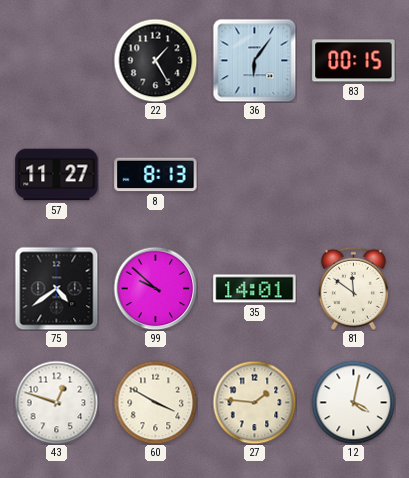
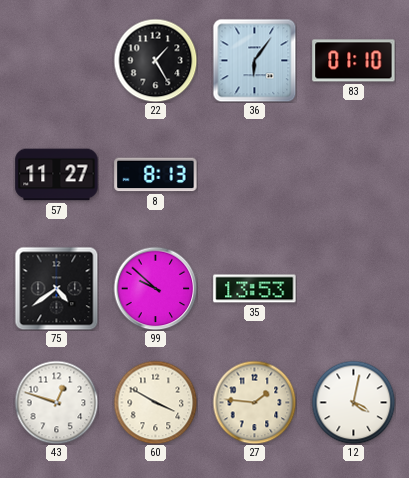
83: 00:15 -> 01:10 (354, 61)
35: 14:01 -> 13:53 (255, 289)
81: 11:51 -> none (353, 288)
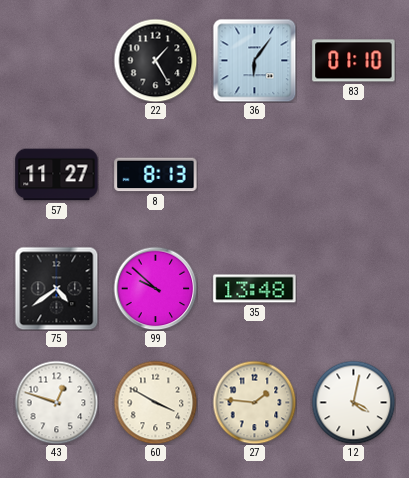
35: 13:53 -> 13:48 (255, 289)
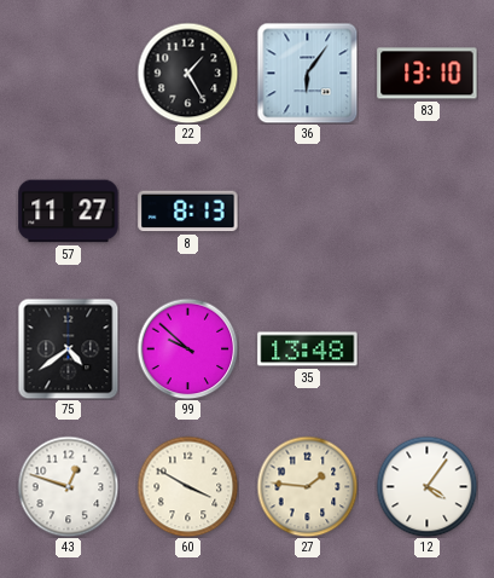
83: 01:10 -> 13:10 (428, 74)
12: 4:02 -> 4:06 (426, 486)
